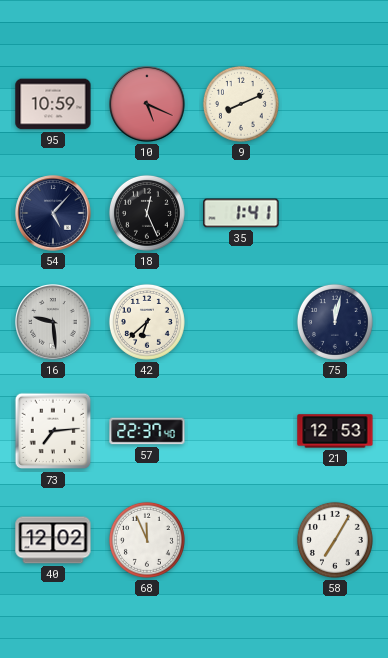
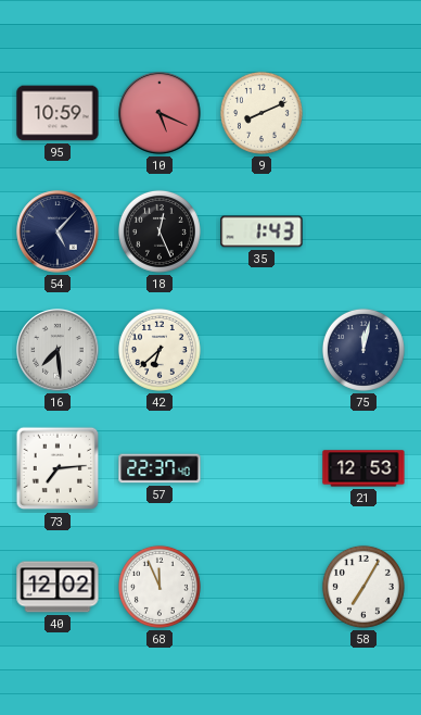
35: 1:41 -> 1:43 (261, 231)
16: 9:29 -> 7:29 (58, 350)
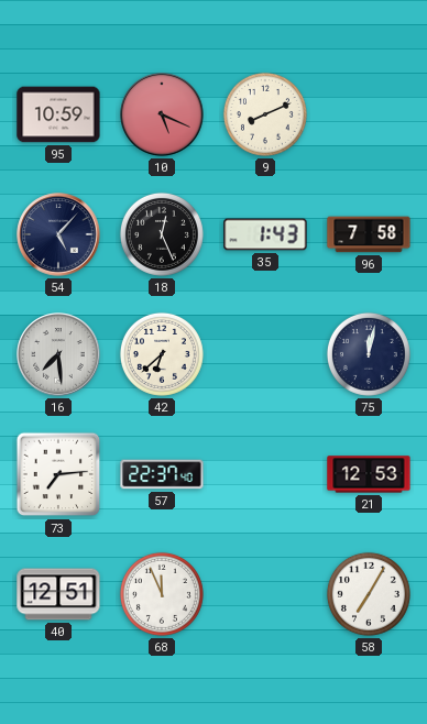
96: none -> 7:58 (369, 234)
40: 12:02 -> 12:51 (58, 594)
